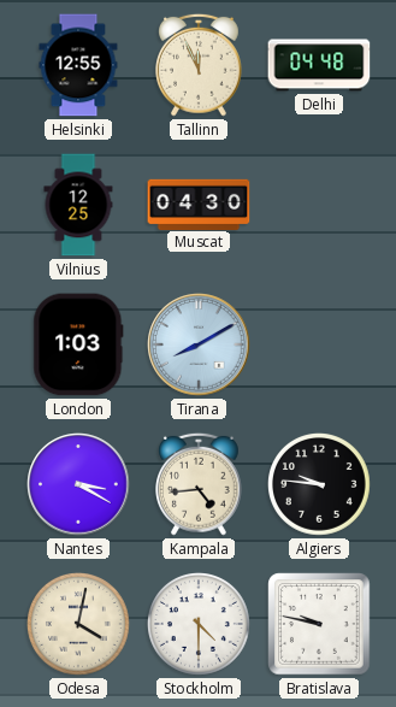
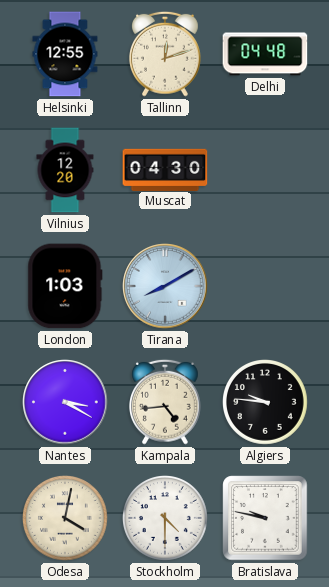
Tallinn: 11:56 -> 12:12 (166, 54)
Vilnius: 12:25 -> 12:20 (65, 170)
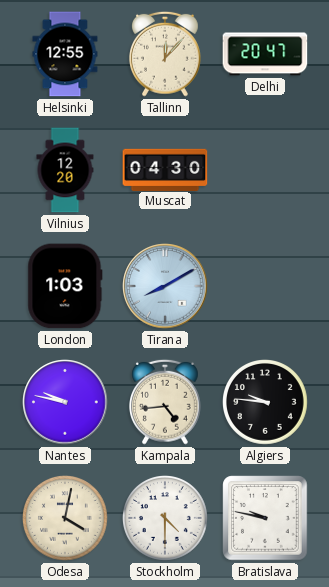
Tallinn: 12:12 -> 12:07 (166, 54)
Delhi: 04:48 -> 20:47 (265, 54)
Nantes: 3:20 -> 9:47 (65, 402)
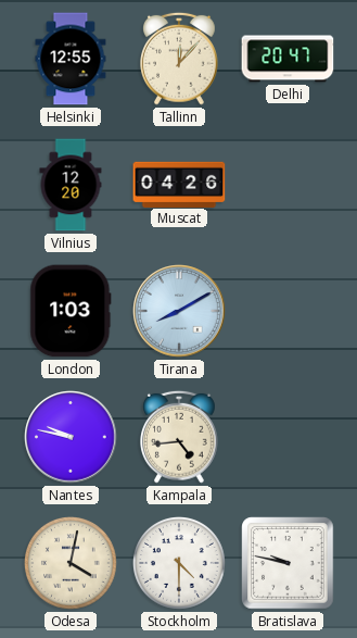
Muscat: 04:30 -> 04:26 (179, 184)
Algiers: 9:46 -> none (266, 403)
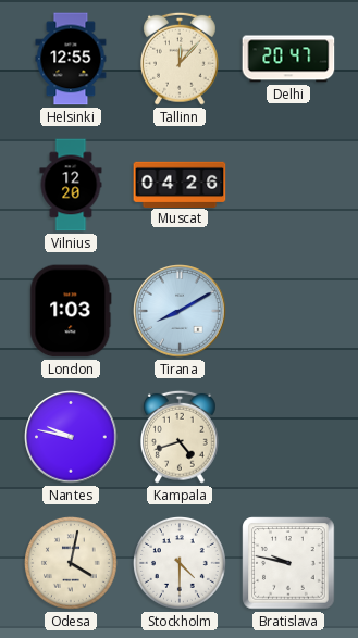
Kampala: 4:44 -> 4:42 (181, 437)
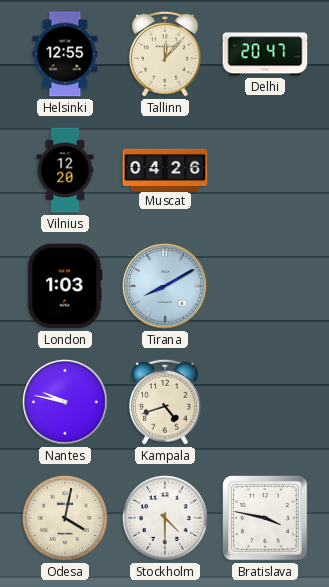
Bratislava: 9:47 -> 3:47 (265, 518)
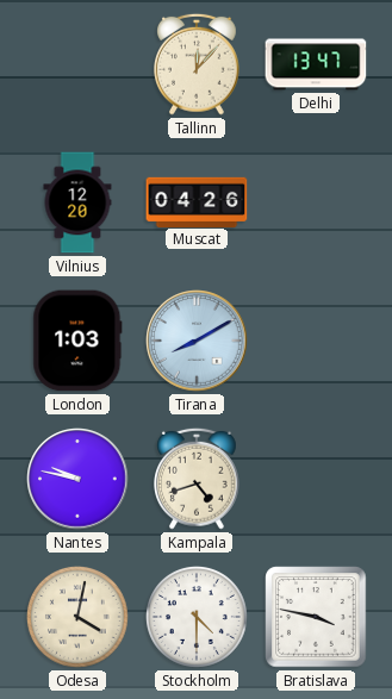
Helsinki: 12:55 -> none (65, 54)
Delhi: 20:47 -> 13:47 (316, 64)
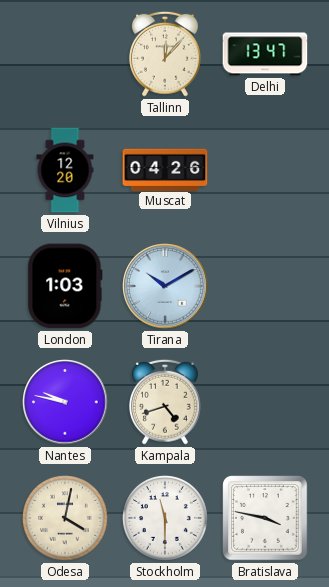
Tirana: 8:10 -> 10:10 (165, 286)
Stockholm: 4:30 -> 11:30 (166, 519)
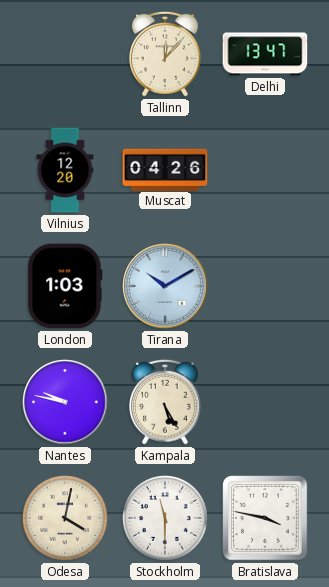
Kampala: 4:42 -> 5:25 (166, 402)
